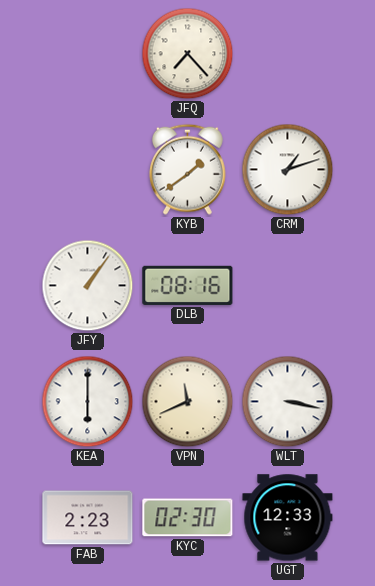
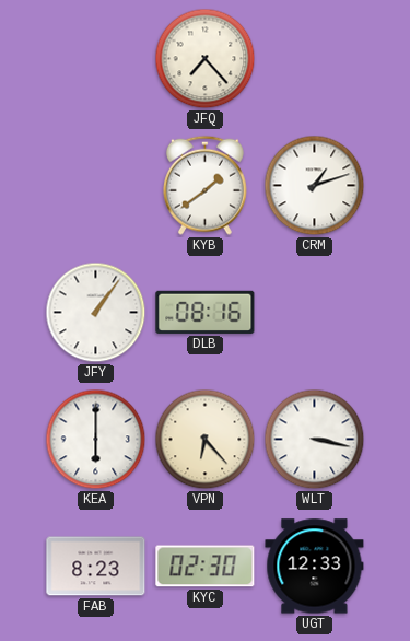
VPN: 11:41 -> 6:23 (206, 440)
FAB: 2:23 -> 8:23 (96, 567)
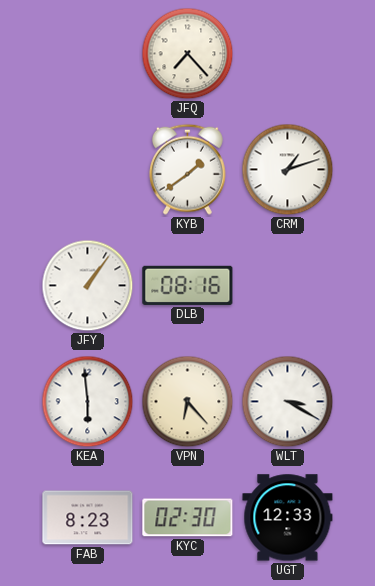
KEA: 6:00 -> 5:59 (88, 402)
WLT: 3:17 -> 3:20 (288, 402)
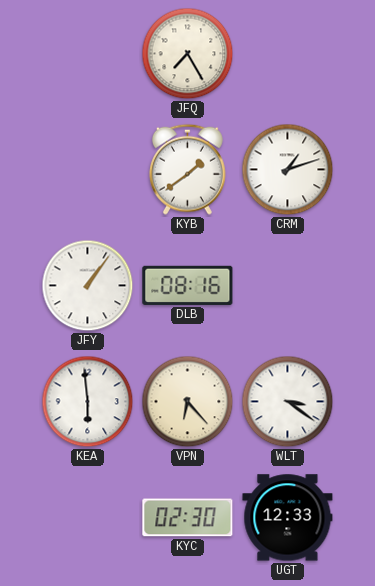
JFQ: 7:23 -> 7:25 (188, 54)
WLT: 3:20 -> 3:21 (288, 402)
FAB: 8:23 -> none (88, 518)
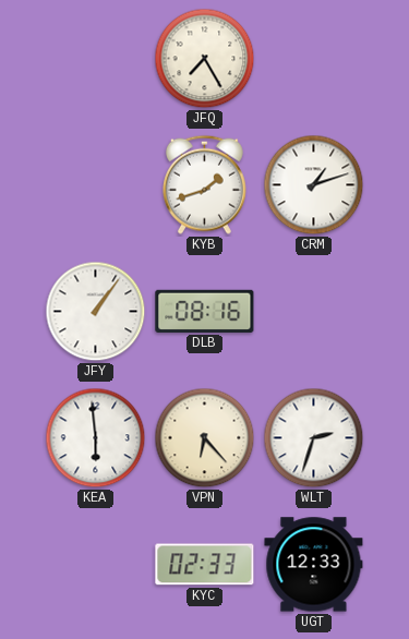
KYB: 1:39 -> 1:42 (204, 184)
WLT: 3:21 -> 2:33 (314, 438)
KYC: 02:30 -> 02:33 (205, 565)
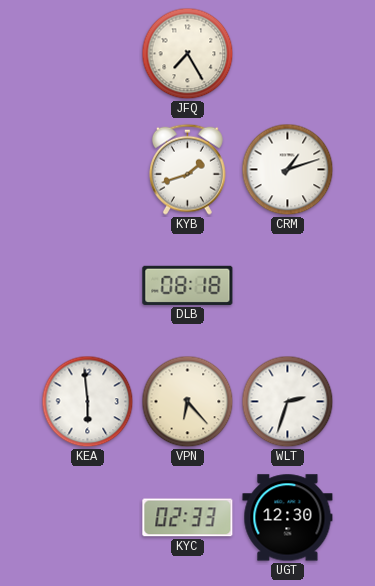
JFY: 1:06 -> none (96, 312)
DLB: 08:16 -> 08:18 (188, 285)
UGT: 12:33 -> 12:30 (288, 518)
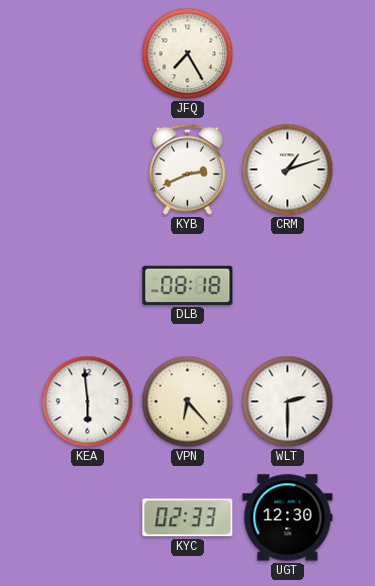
KYB: 1:42 -> 2:41 (187, 169)
WLT: 2:33 -> 2:30 (288, 402)
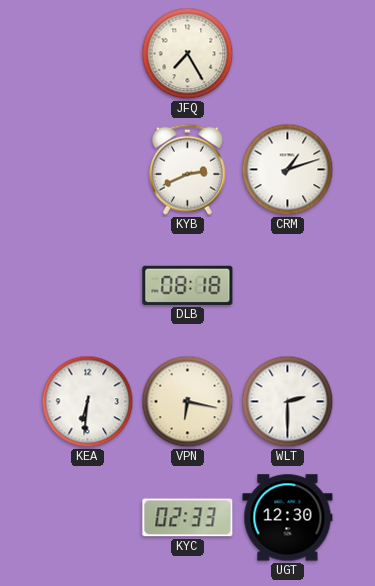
KEA: 5:59 -> 6:31 (88, 402)
VPN: 6:23 -> 6:17 (188, 402)
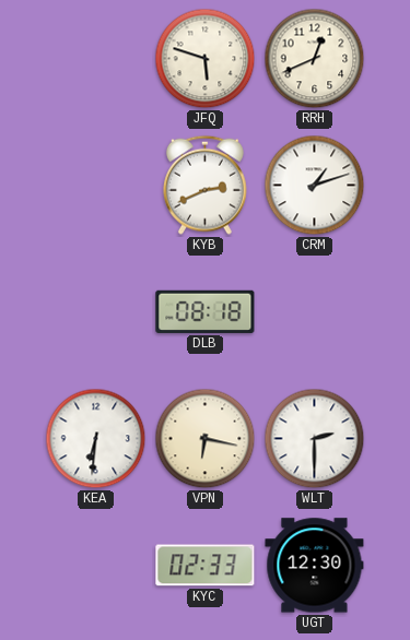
JFQ: 7:25 -> 5:48 (206, 59)
RRH: none -> 12:41 (315, 59)
